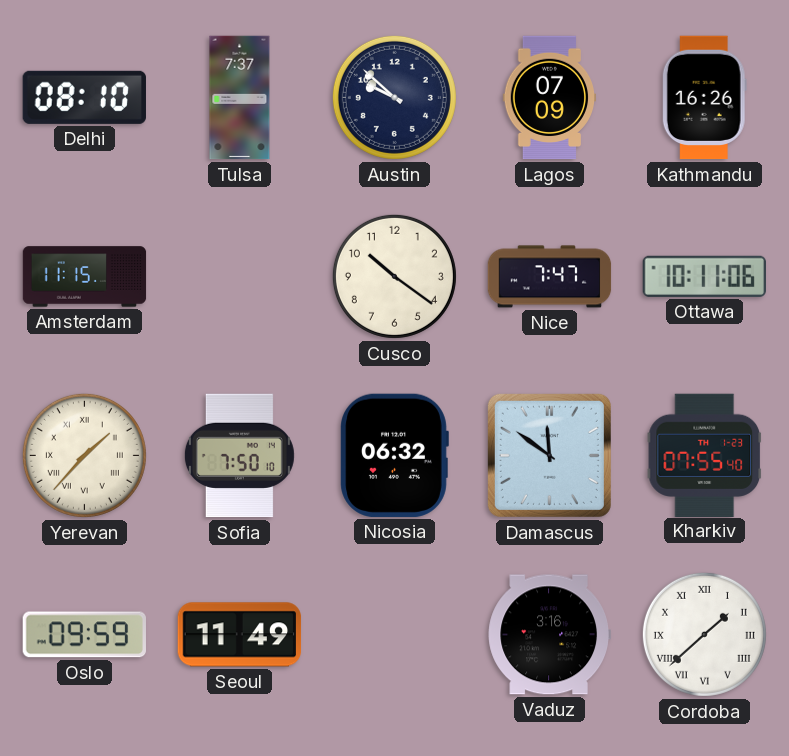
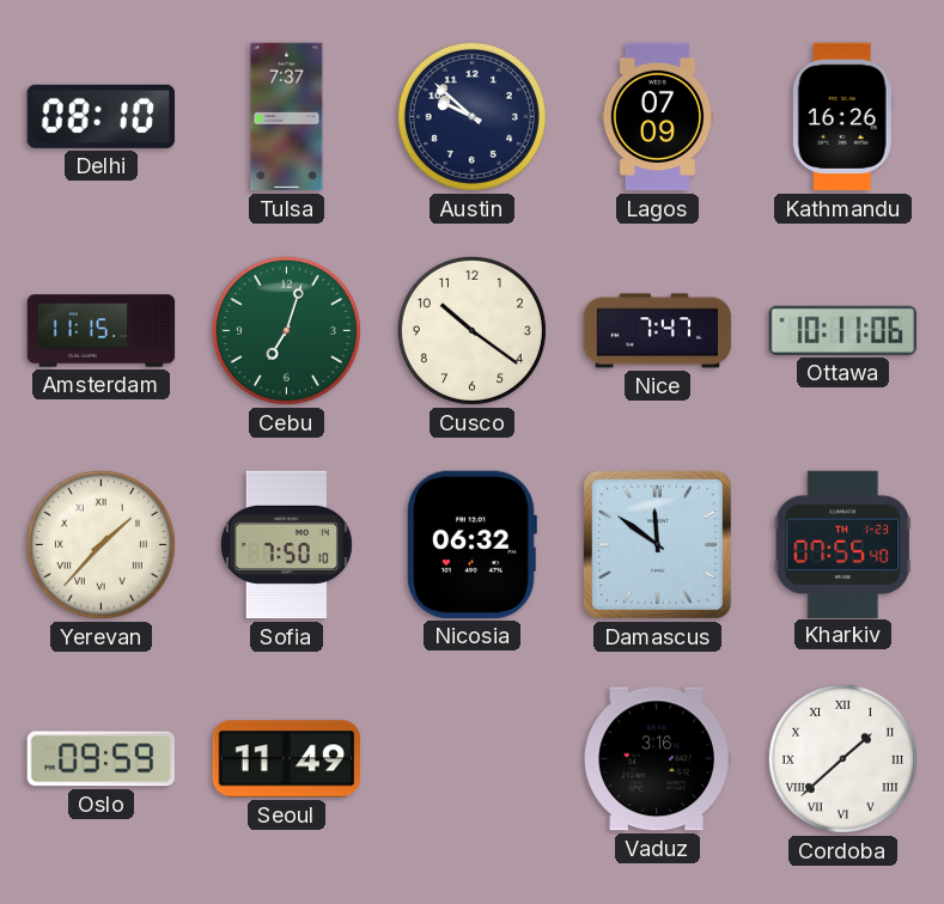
Cebu: none -> 7:03 (286, 330)
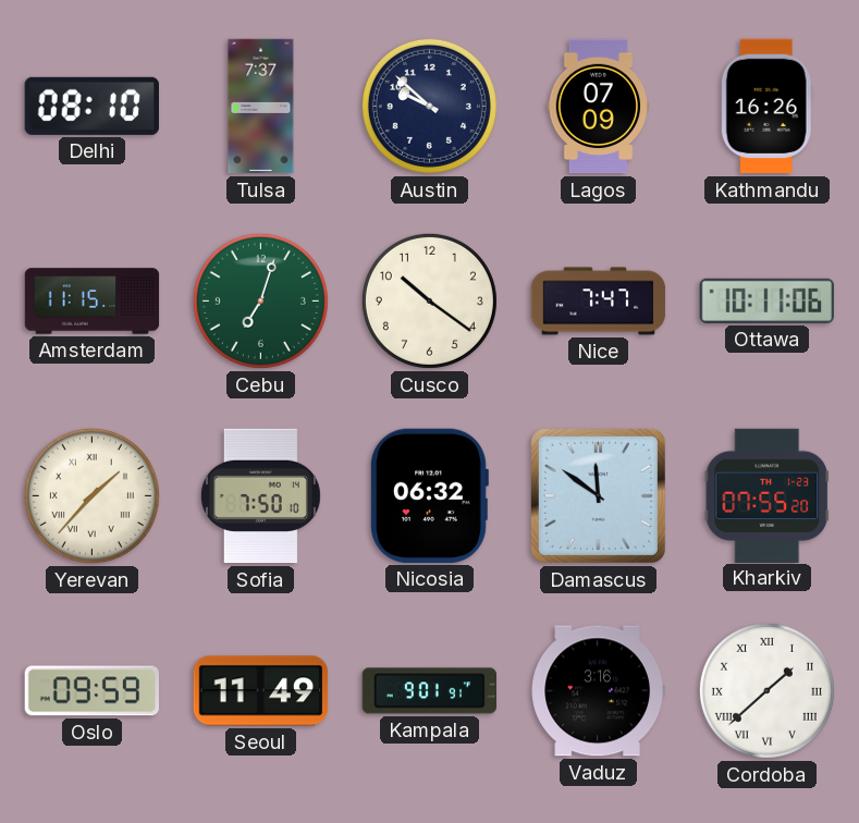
Kharkiv: 07:55:40 -> 07:55:20 (768, 495)
Kampala: none -> 9:01 (429, 691)
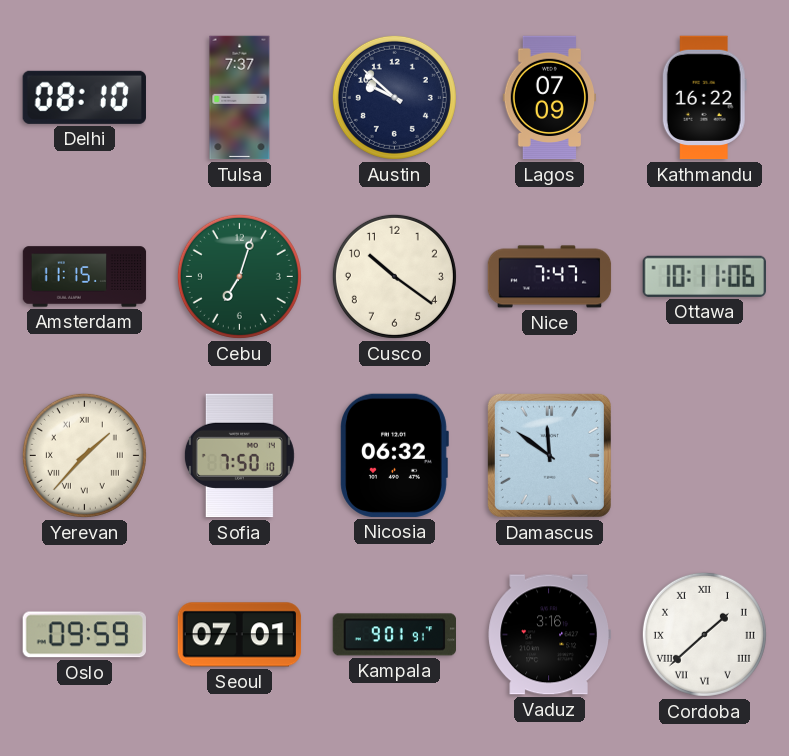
Kathmandu: 16:26 -> 16:22 (704, 98)
Kharkiv: 07:55 -> none (768, 495)
Seoul: 11:49 -> 07:01 (240, 635)
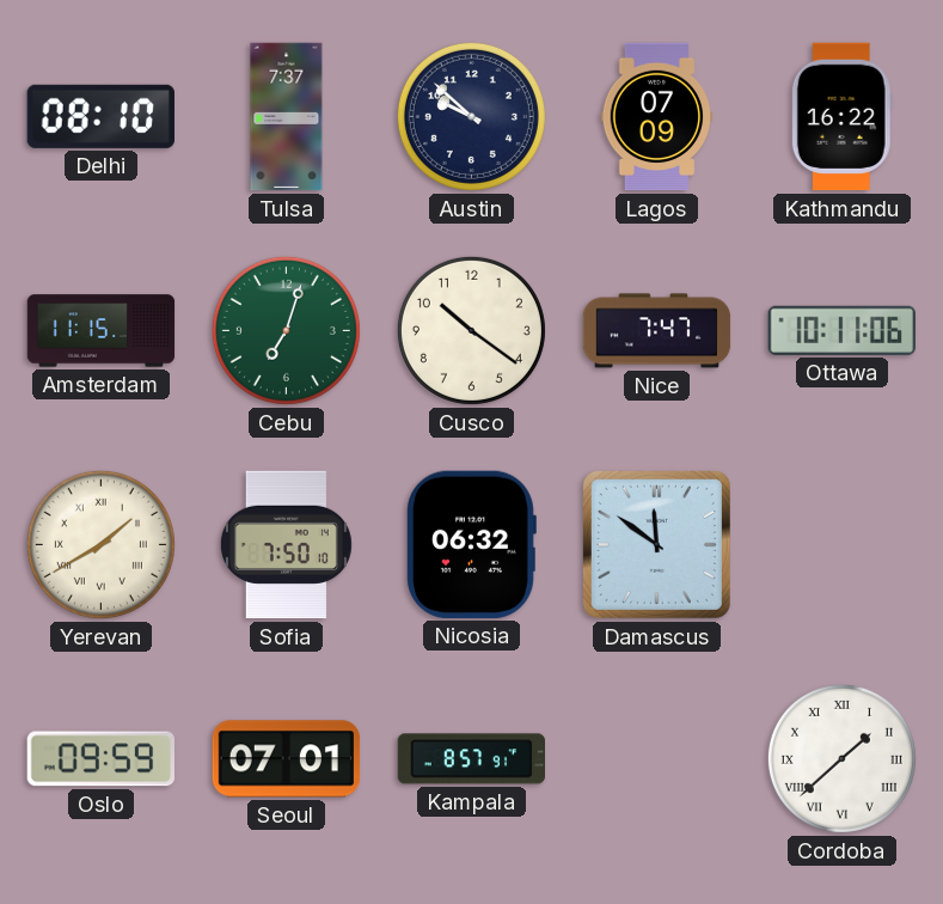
Yerevan: 1:37 -> 1:40 (100, 544)
Kampala: 9:01 -> 8:57 (471, 759)
Vaduz: 3:16 -> none (549, 635)
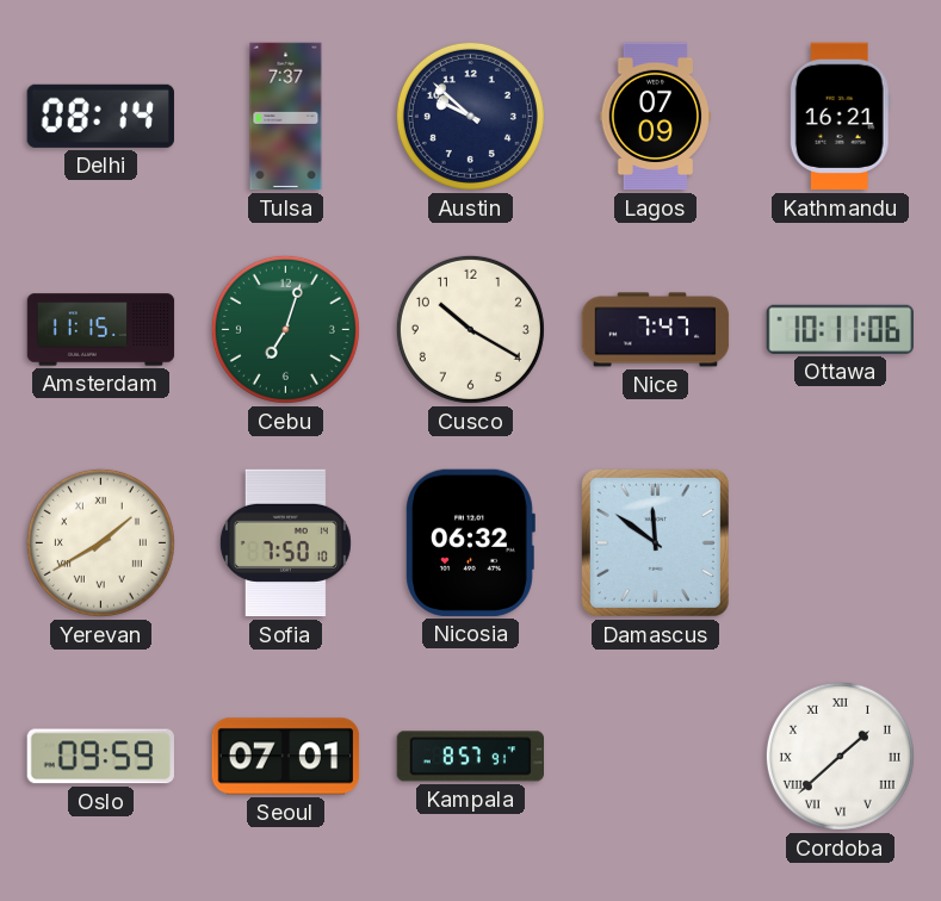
Delhi: 08:10 -> 08:14 (100, 116)
Kathmandu: 16:22 -> 16:21 (840, 117)
Cusco: 10:21 -> 10:20 (470, 329)
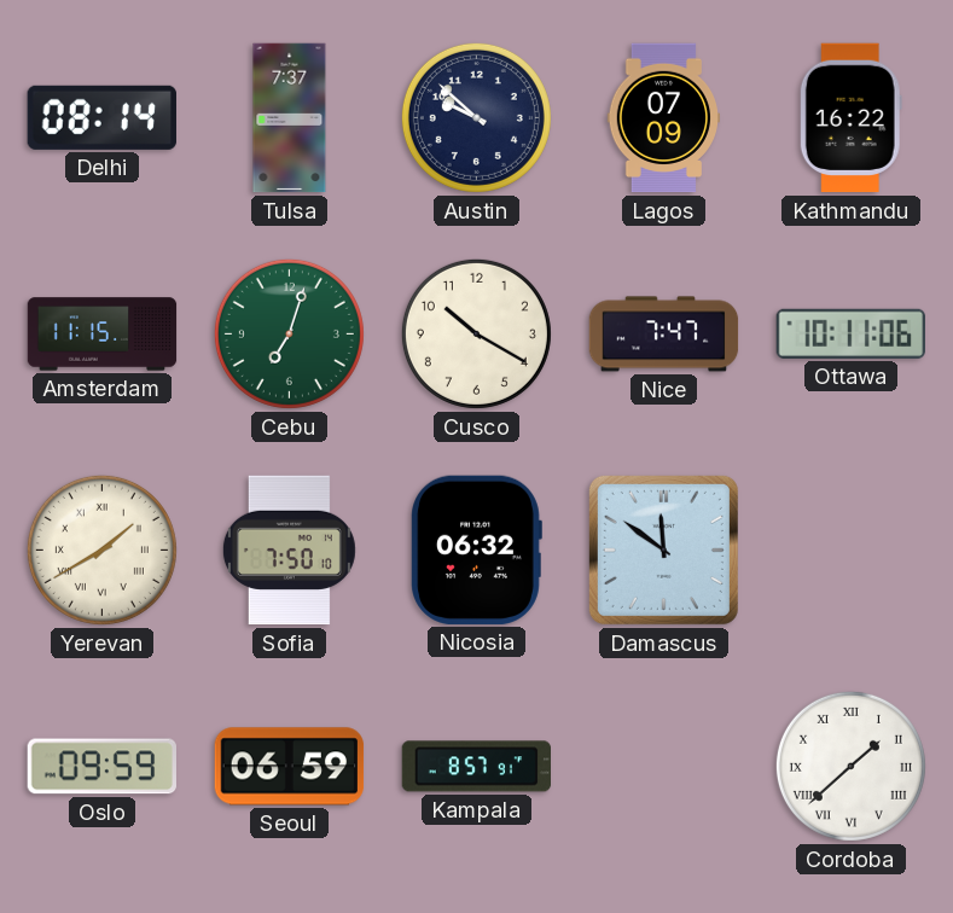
Kathmandu: 16:21 -> 16:22 (850, 118)
Seoul: 07:01 -> 06:59 (290, 767)
